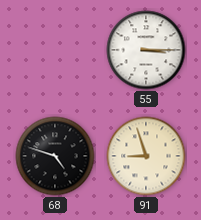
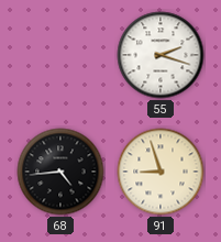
55: 3:15 -> 2:18 (161, 55)
68: 4:48 -> 4:44 (60, 172)
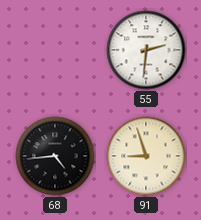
55: 2:18 -> 2:31 (146, 50)
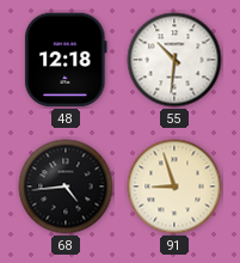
48: none -> 12:18 (66, 60)
55: 2:31 -> 10:31 (174, 60)
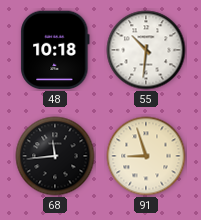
48: 12:18 -> 10:18 (55, 50)
68: 4:44 -> 11:44 (55, 156)
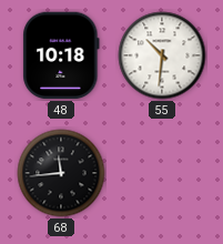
91: 8:57 -> none (146, 156)
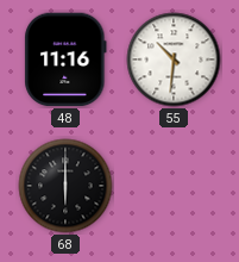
48: 10:18 -> 11:16 (65, 60)
68: 11:44 -> 6:00 (65, 186)
